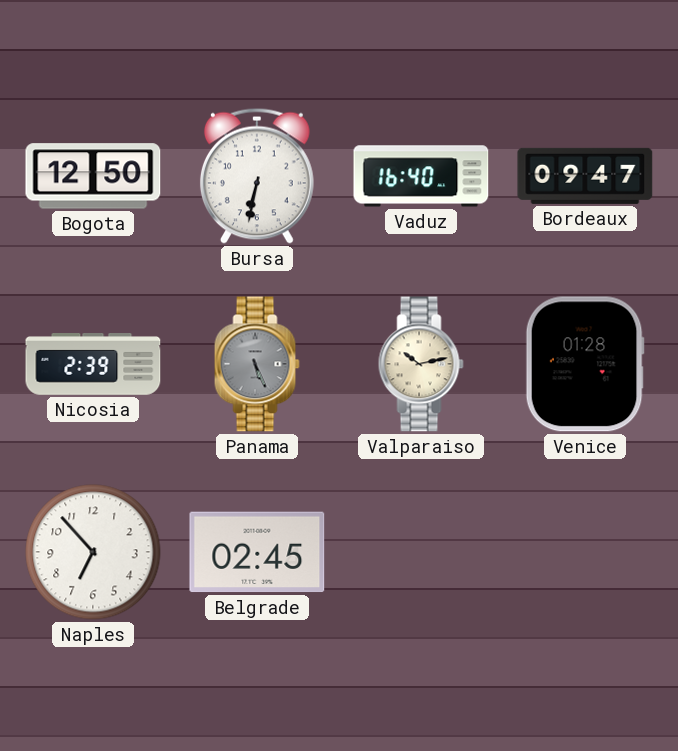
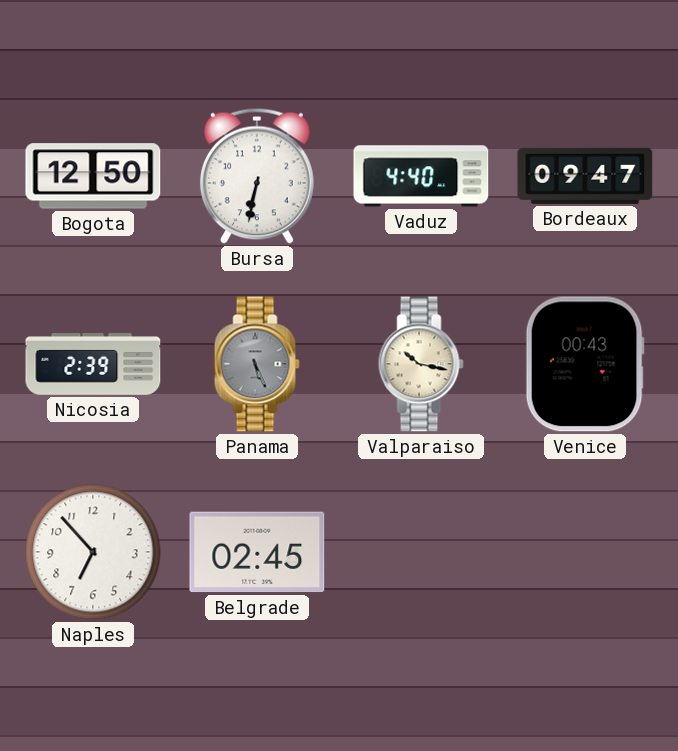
Vaduz: 16:40 -> 4:40 (421, 176)
Valparaiso: 10:13 -> 10:17 (421, 364)
Venice: 01:28 -> 00:43 (585, 364)
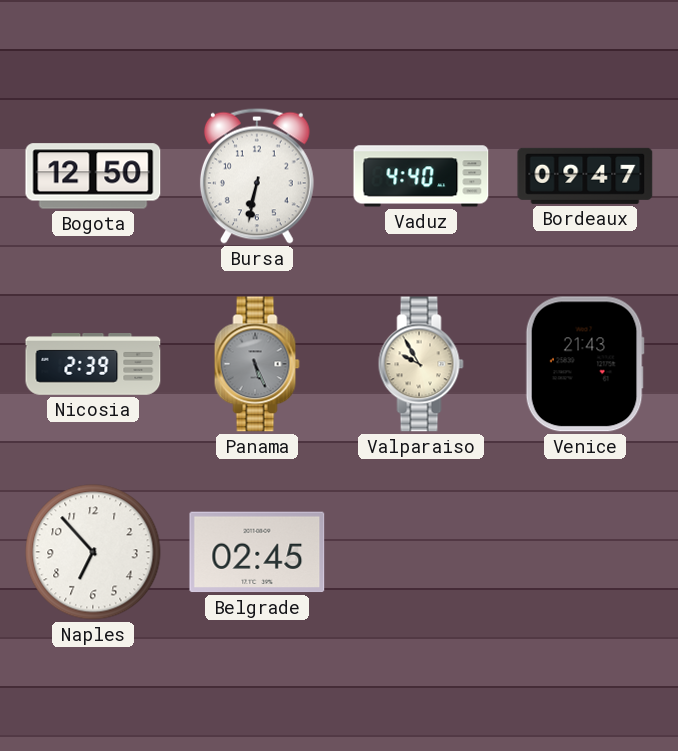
Valparaiso: 10:17 -> 9:55 (421, 364)
Venice: 00:43 -> 21:43 (585, 364)
